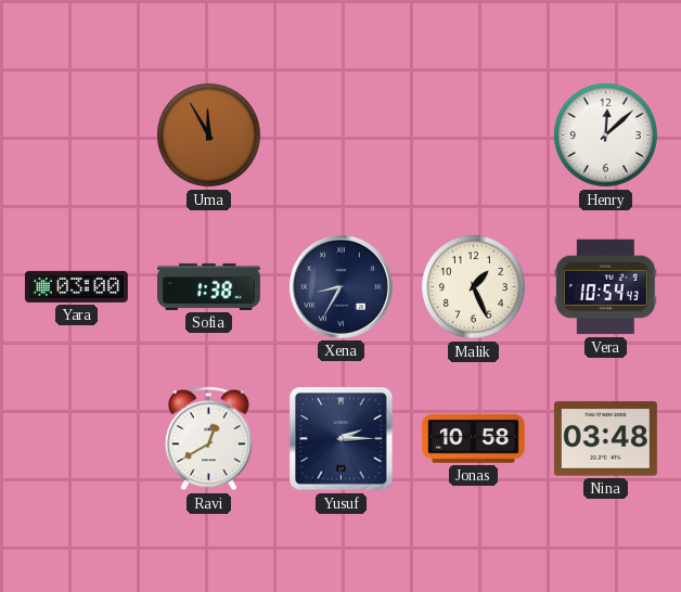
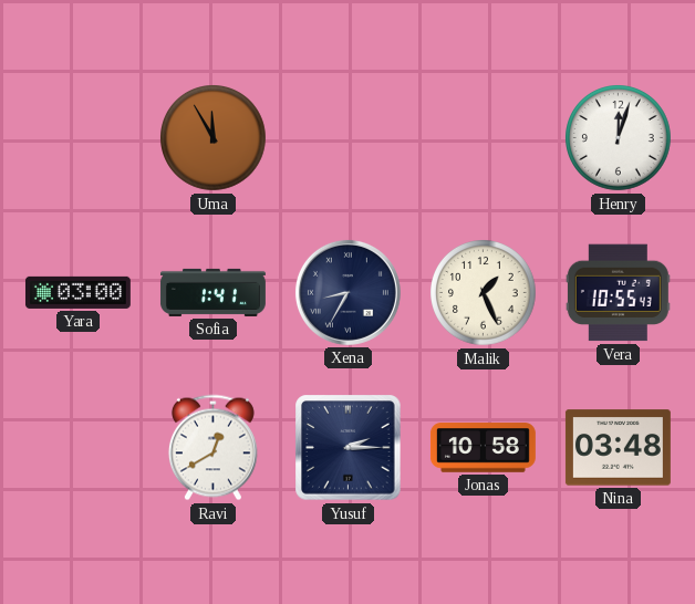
Henry: 12:08 -> 12:03 (619, 138)
Sofia: 1:38 -> 1:41 (212, 292)
Vera: 10:54 -> 10:55 (618, 293)
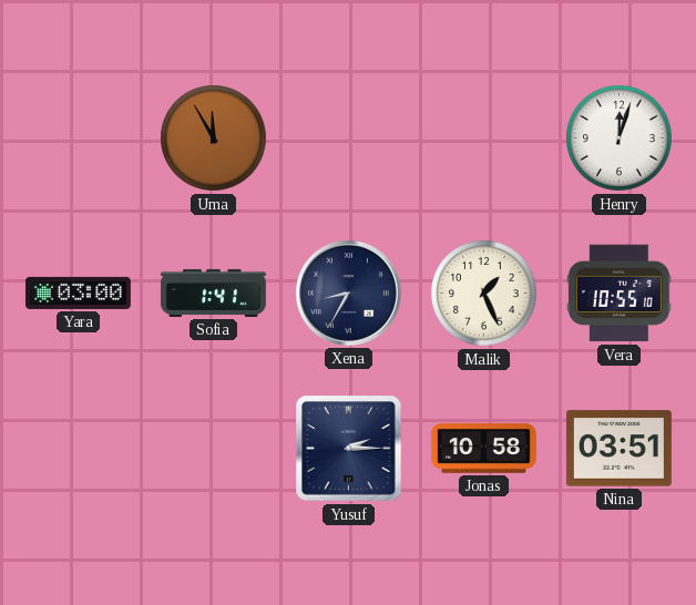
Vera: 10:55:43 -> 10:55:10 (618, 294)
Ravi: 12:40 -> none (212, 448)
Nina: 03:48 -> 03:51 (618, 449)
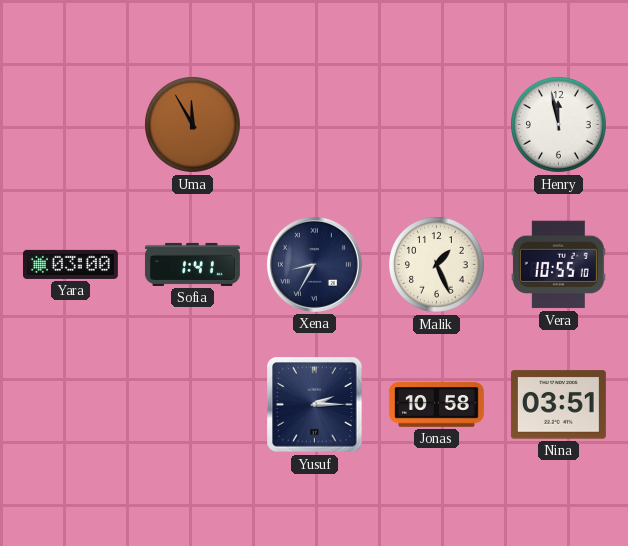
Henry: 12:03 -> 11:58 (559, 125)
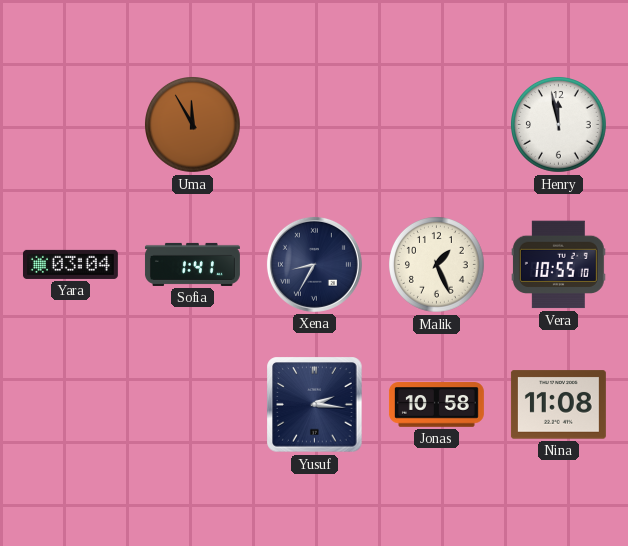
Yara: 03:00 -> 03:04 (70, 264)
Yusuf: 2:15 -> 2:16 (315, 405)
Nina: 03:51 -> 11:08 (558, 405)
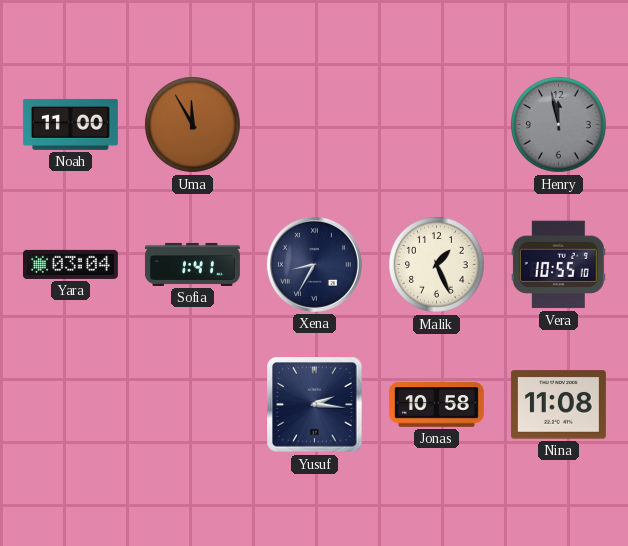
Noah: none -> 11:00 (70, 124)
Henry dial: white -> grey (559, 125)
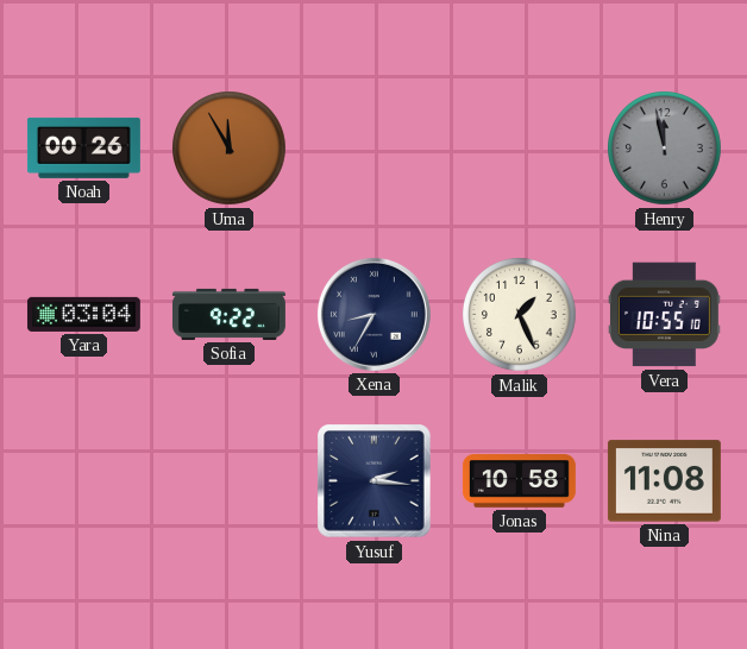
Noah: 11:00 -> 00:26 (83, 147)
Sofia: 1:41 -> 9:22 (228, 314)
